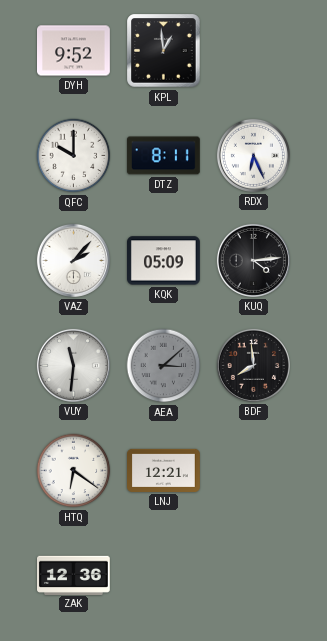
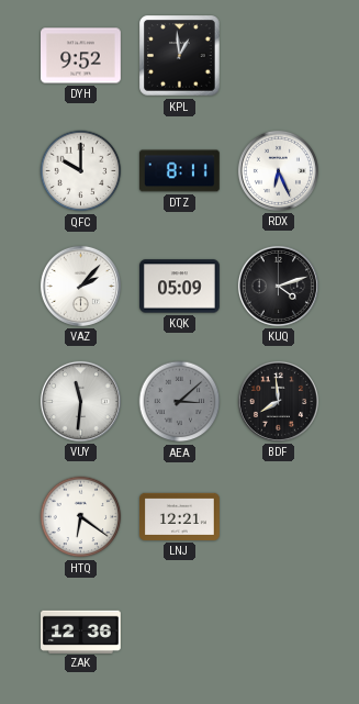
KUQ: 4:14 -> 4:12 (278, 286)
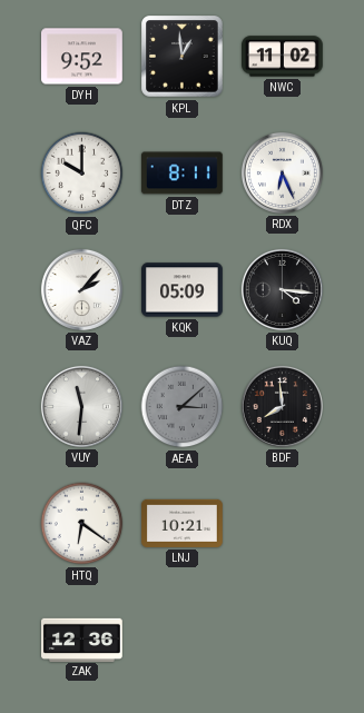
NWC: none -> 11:02 (283, 57)
KUQ: 4:12 -> 4:16 (282, 289)
LNJ: 12:21 -> 10:21 (183, 523)
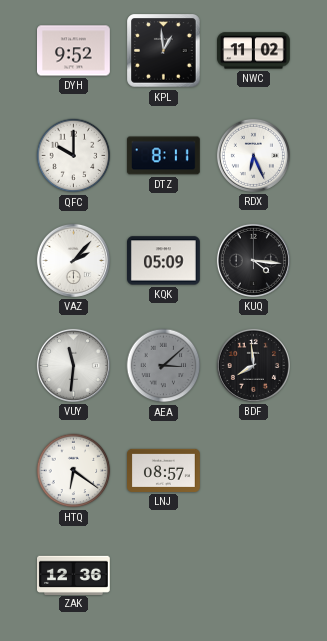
LNJ: 10:21 -> 08:57 (164, 470)
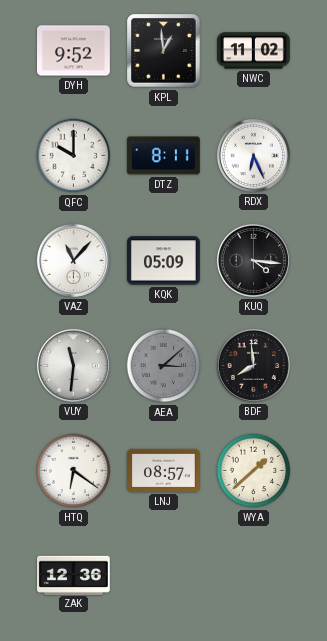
VAZ: 2:07 -> 11:07 (73, 260)
WYA: none -> 1:38 (254, 471)
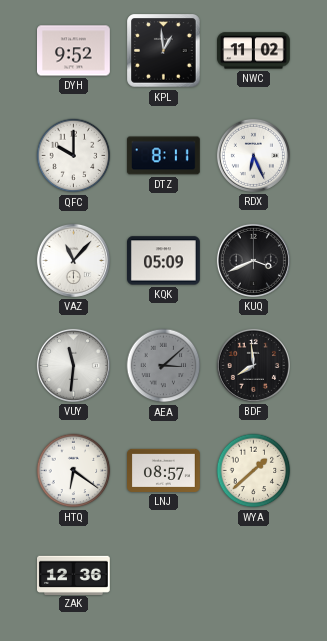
KUQ: 4:16 -> 3:41 (253, 260)
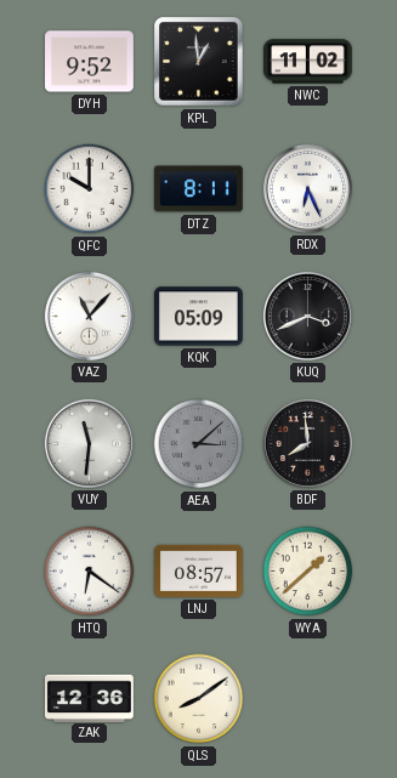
QLS: none -> 8:09 (199, 699)
